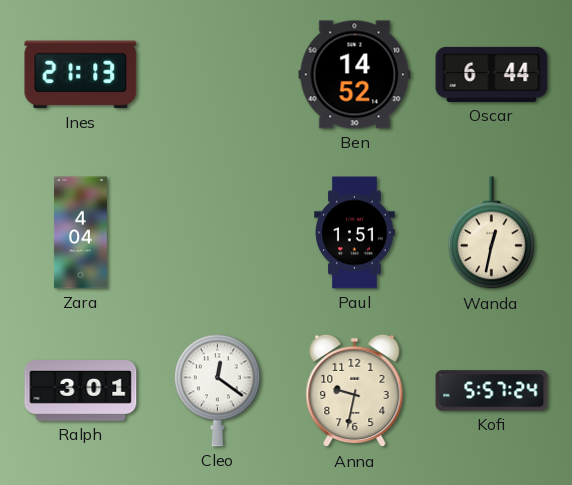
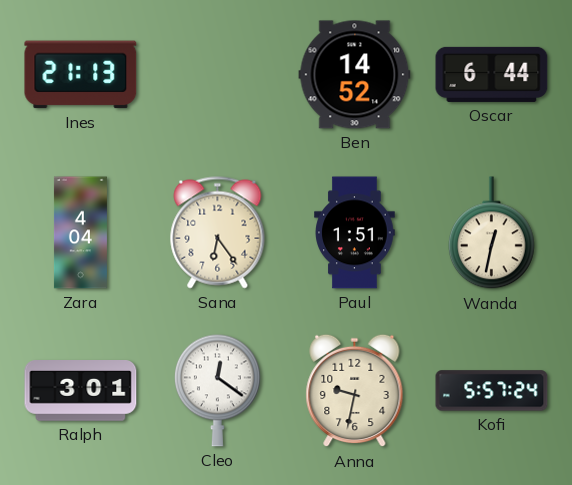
Sana: none -> 6:24 (218, 233)
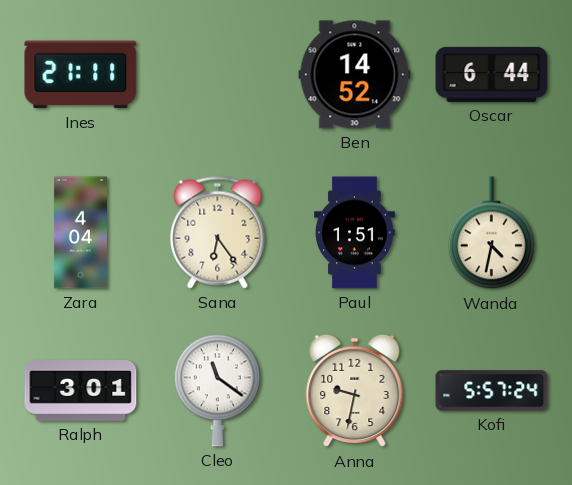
Ines: 21:13 -> 21:11 (81, 75)
Wanda: 12:32 -> 4:32 (492, 233)
Cleo: 12:21 -> 11:21 (218, 390)
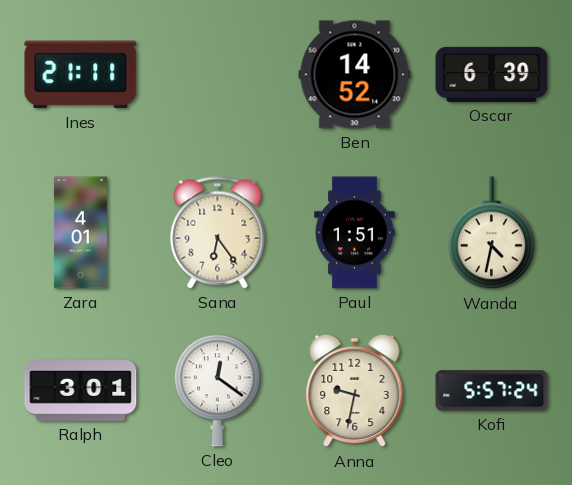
Oscar: 6:44 -> 6:39 (492, 74)
Zara: 4:04 -> 4:01 (80, 233)
Cleo: 11:21 -> 12:21 (218, 390)
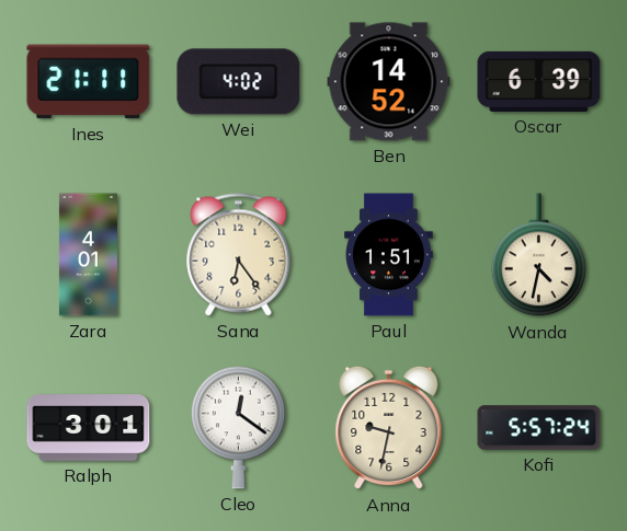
Wei: none -> 4:02 (239, 82)
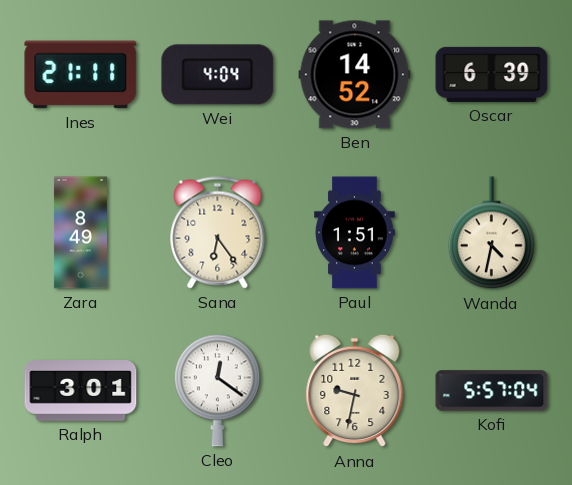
Wei: 4:02 -> 4:04 (218, 75)
Zara: 4:01 -> 8:49 (80, 233)
Kofi: 5:57:24 -> 5:57:04 (492, 391)
